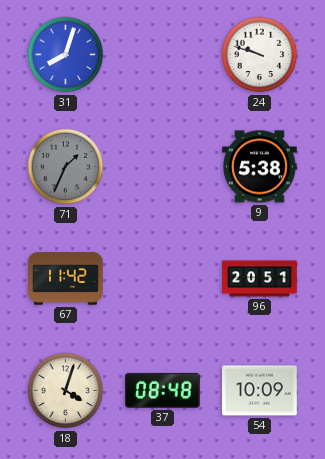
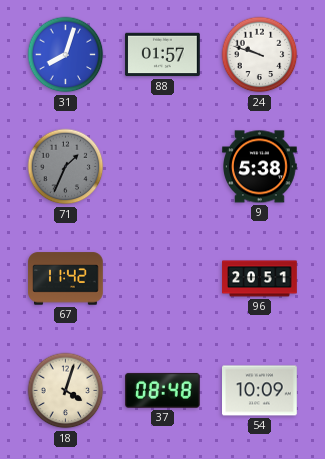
88: none -> 01:57 (163, 55)
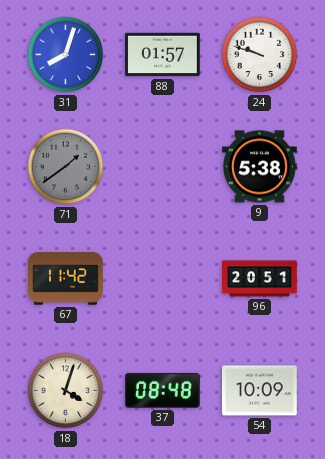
71: 1:34 -> 1:39 (66, 167)
